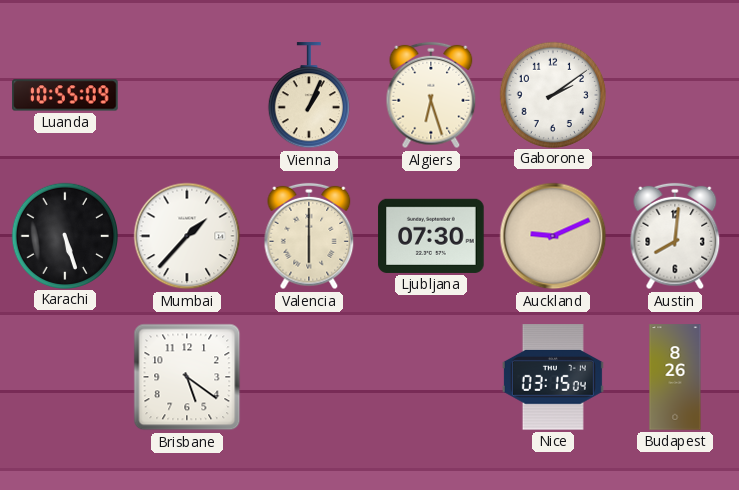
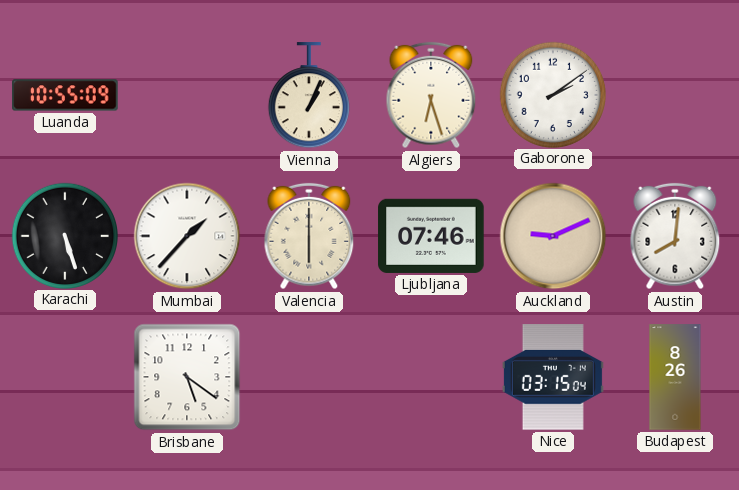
Ljubljana: 07:30 -> 07:46 (431, 236)
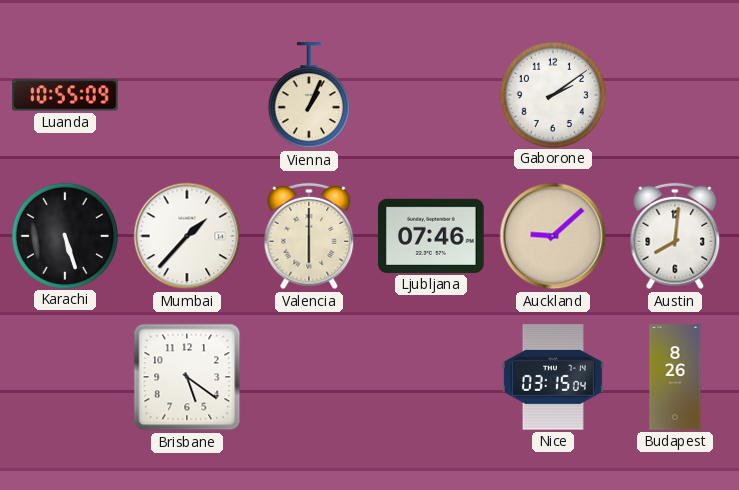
Algiers: 6:27 -> none (431, 95)
Auckland: 9:11 -> 9:08 (553, 236)
